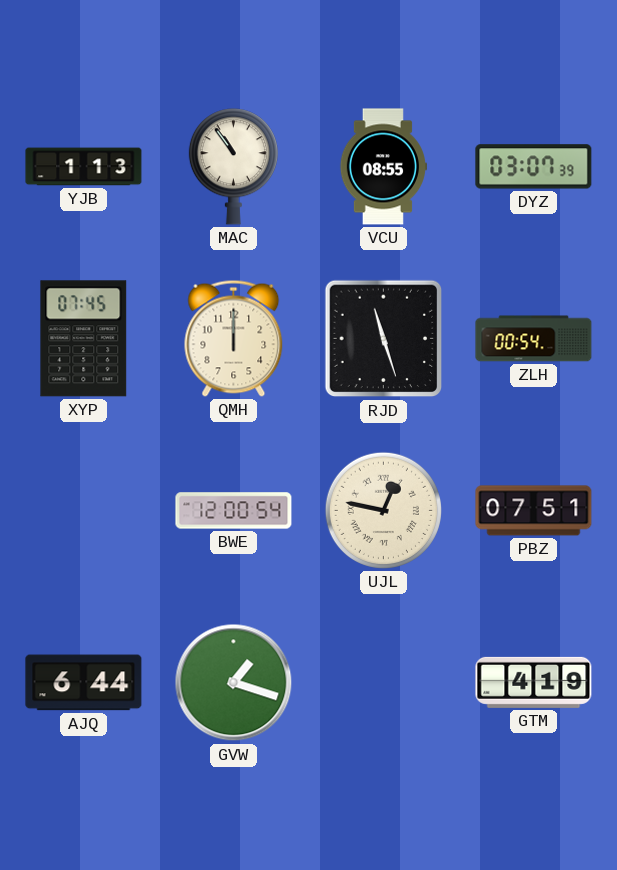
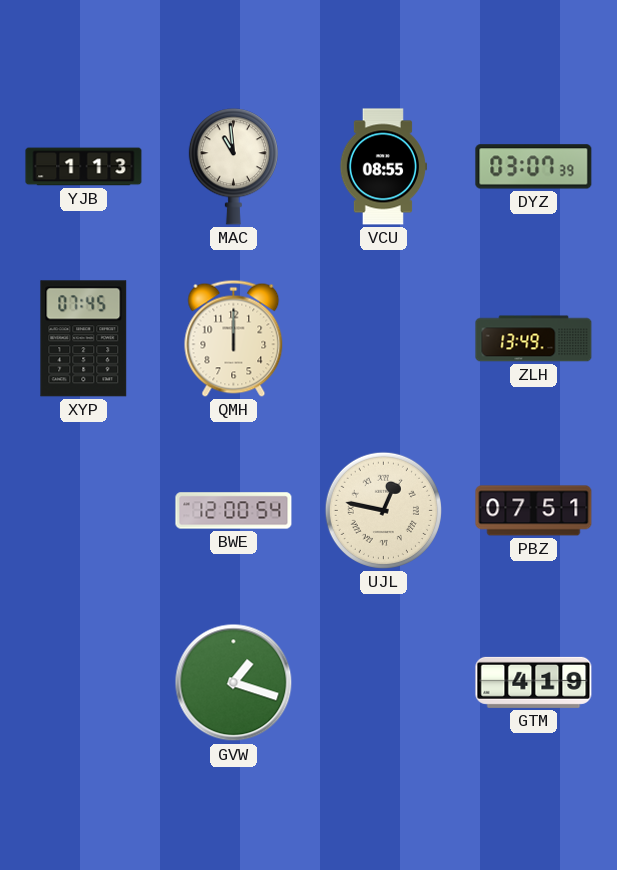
MAC: 10:54 -> 10:59 (233, 167)
RJD: 11:27 -> none (384, 339)
ZLH: 00:54 -> 13:49 (534, 339)
AJQ: 6:44 -> none (84, 683)
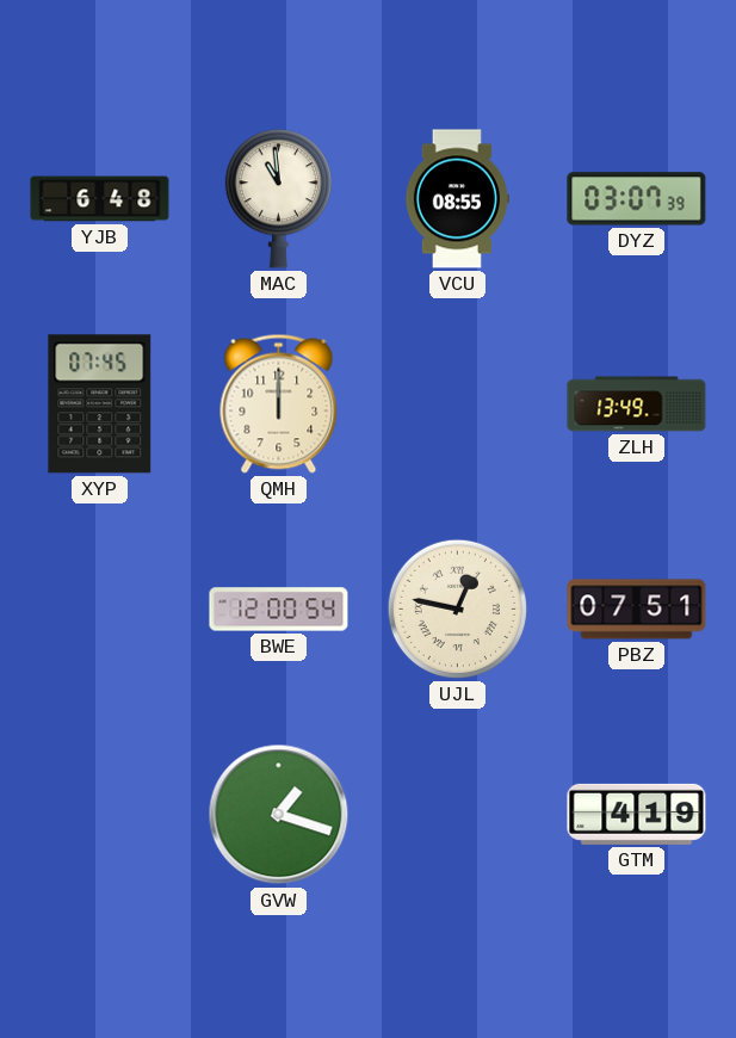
YJB: 1:13 -> 6:48 (100, 199)
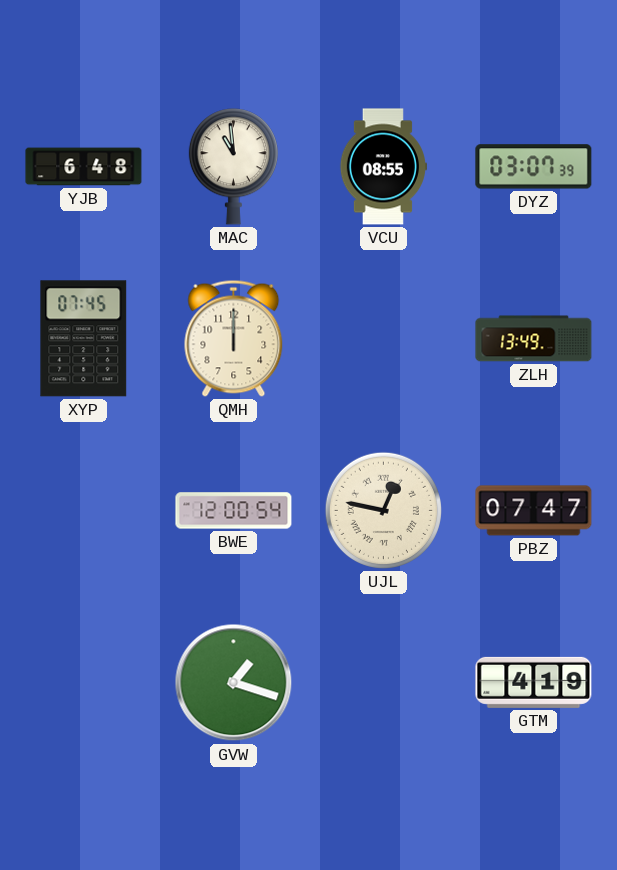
PBZ: 07:51 -> 07:47 (534, 511)
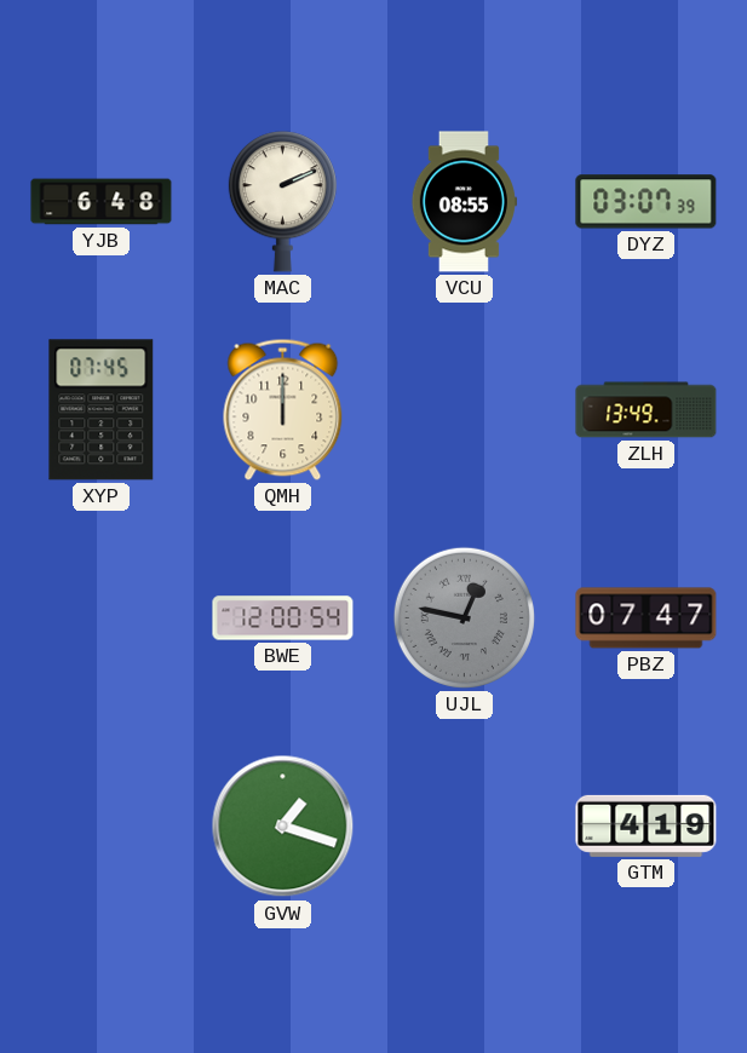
MAC: 10:59 -> 2:11 (282, 202)
UJL dial: cream -> grey (464, 617)
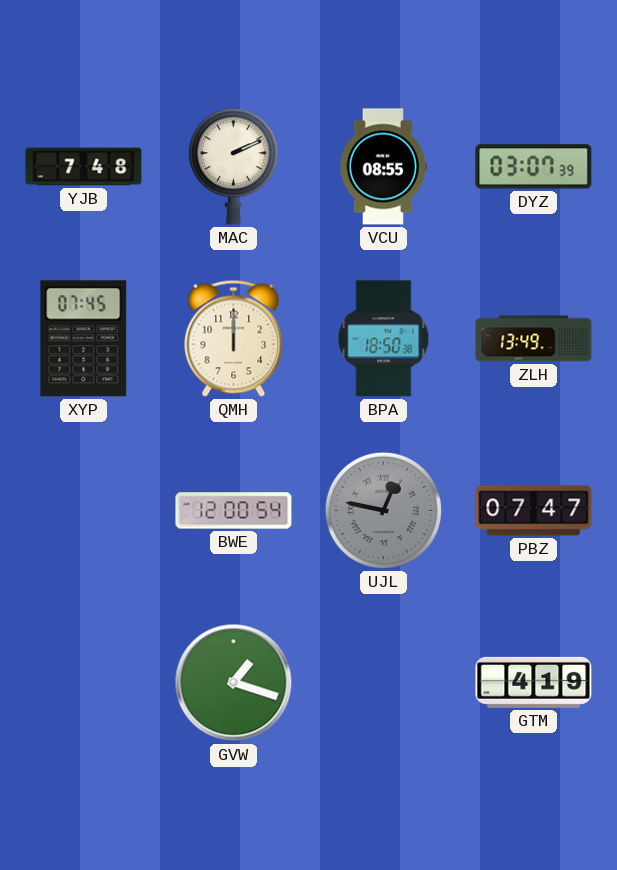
YJB: 6:48 -> 7:48 (84, 167)
BPA: none -> 18:50 (384, 339)
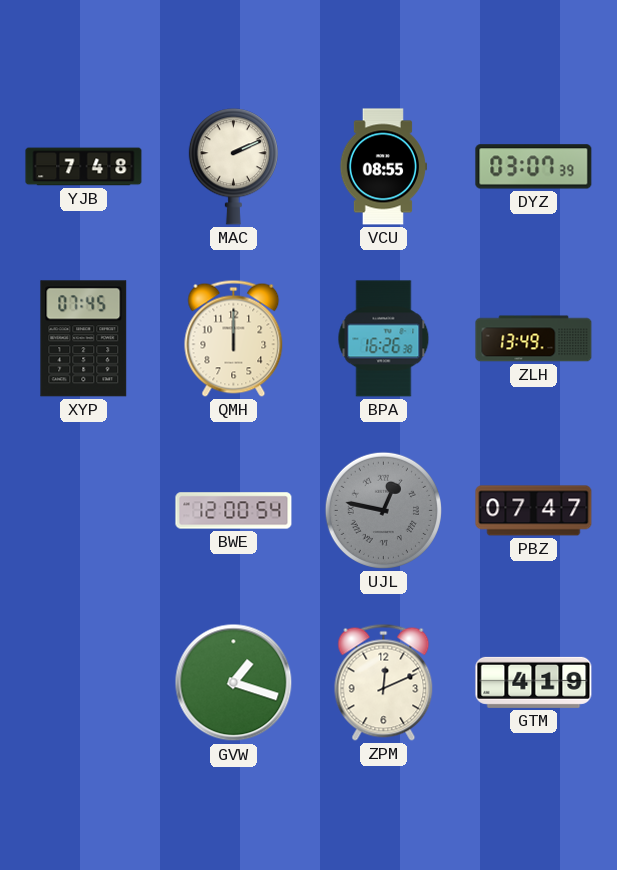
BPA: 18:50 -> 16:26 (384, 339)
ZPM: none -> 12:11 (384, 682)
